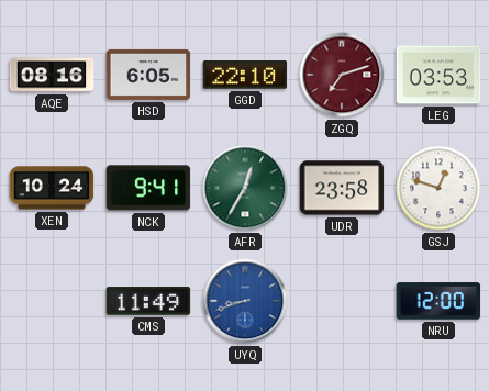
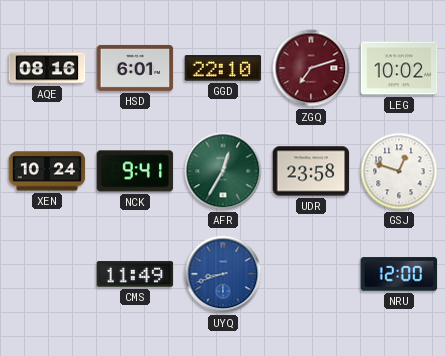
HSD: 6:05 -> 6:01 (135, 68)
LEG: 03:53 -> 10:02 (399, 68)
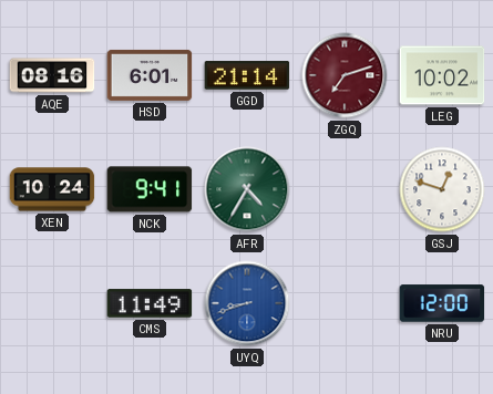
GGD: 22:10 -> 21:14 (247, 75)
AFR: 12:35 -> 4:35 (247, 189)
UDR: 23:58 -> none (311, 171)
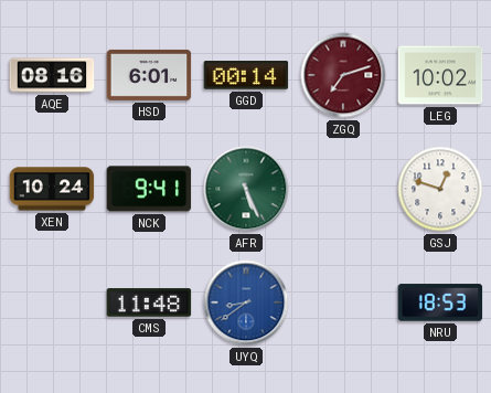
GGD: 21:14 -> 00:14 (246, 75)
AFR: 4:35 -> 5:26 (246, 189)
CMS: 11:49 -> 11:48 (149, 302)
UYQ: 8:42 -> 8:39 (246, 302)
NRU: 12:00 -> 18:53 (440, 302)
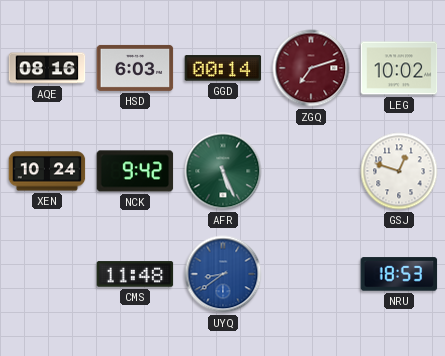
HSD: 6:01 -> 6:03 (135, 68)
NCK: 9:41 -> 9:42 (135, 171)
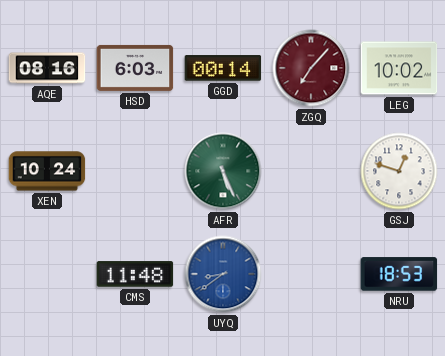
ZGQ: 7:12 -> 7:07 (311, 68)
NCK: 9:42 -> none (135, 171)
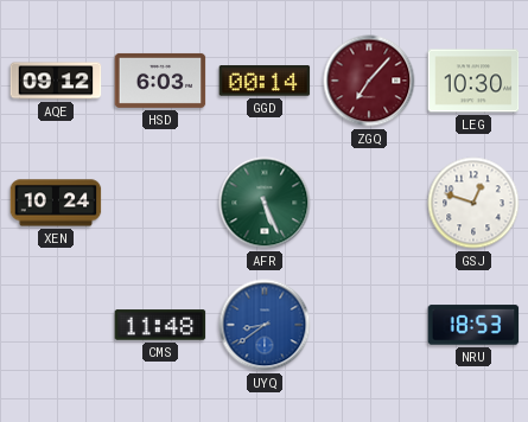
AQE: 08:16 -> 09:12 (56, 81)
LEG: 10:02 -> 10:30 (473, 81)
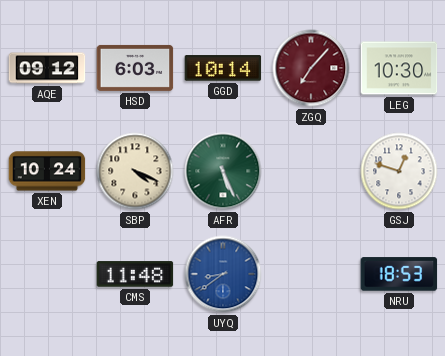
GGD: 00:14 -> 10:14 (223, 68)
SBP: none -> 4:19 (135, 171)
